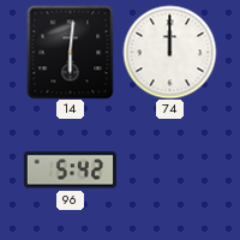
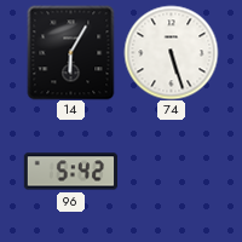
14: 6:01 -> 6:05 (71, 52)
74: 12:00 -> 5:27 (171, 52)
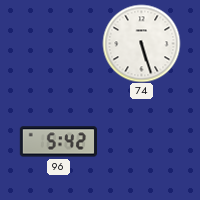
14: 6:05 -> none (71, 52)
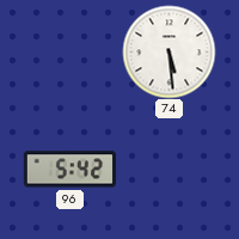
74: 5:27 -> 5:29 (168, 51)
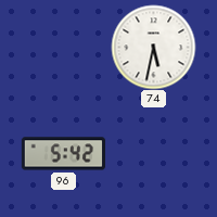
74: 5:29 -> 5:32 (153, 47)
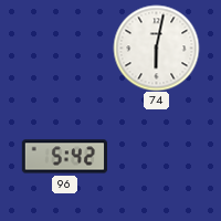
74: 5:32 -> 6:02 (156, 48)
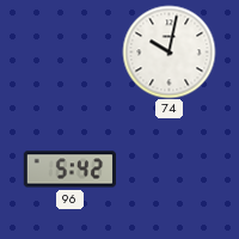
74: 6:02 -> 10:02 (168, 51)
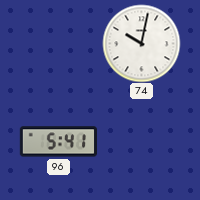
96: 5:42 -> 5:41 (58, 142)
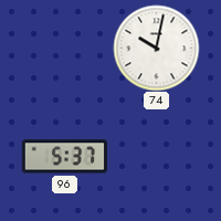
96: 5:41 -> 5:37 (64, 157)
